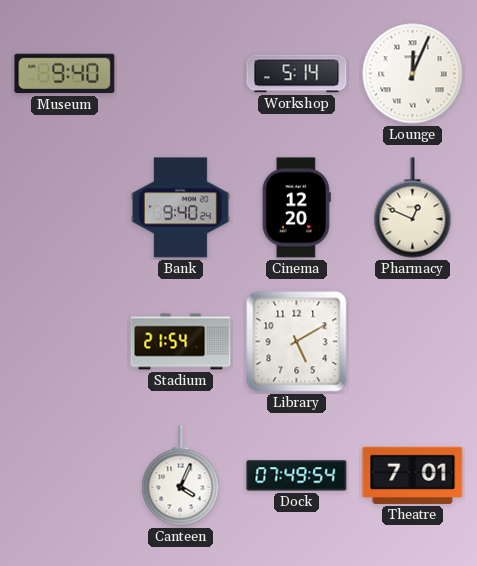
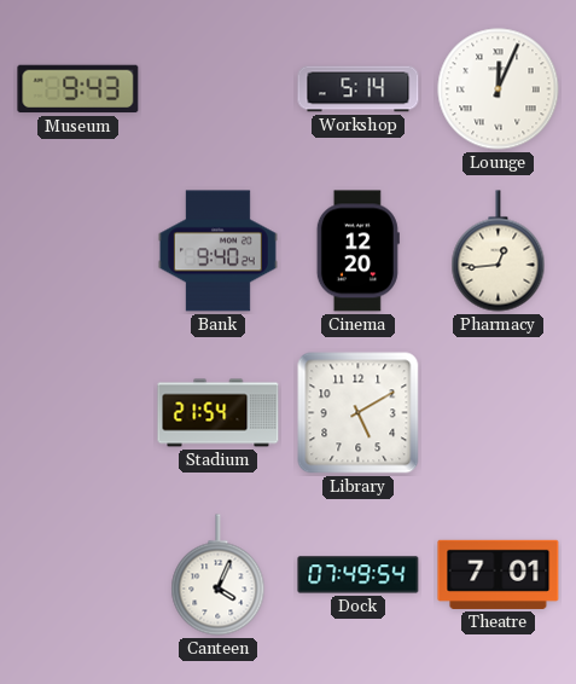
Museum: 9:40 -> 9:43 (78, 89)
Pharmacy: 12:49 -> 12:44 (499, 251)
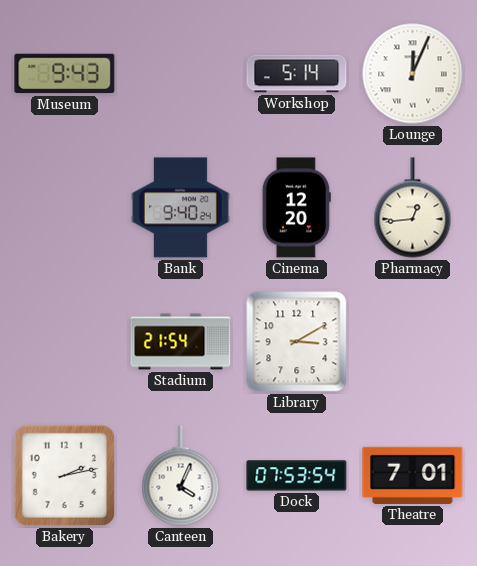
Library: 5:10 -> 3:10 (297, 342)
Bakery: none -> 2:13 (64, 475)
Dock: 07:49 -> 07:53 (297, 476)
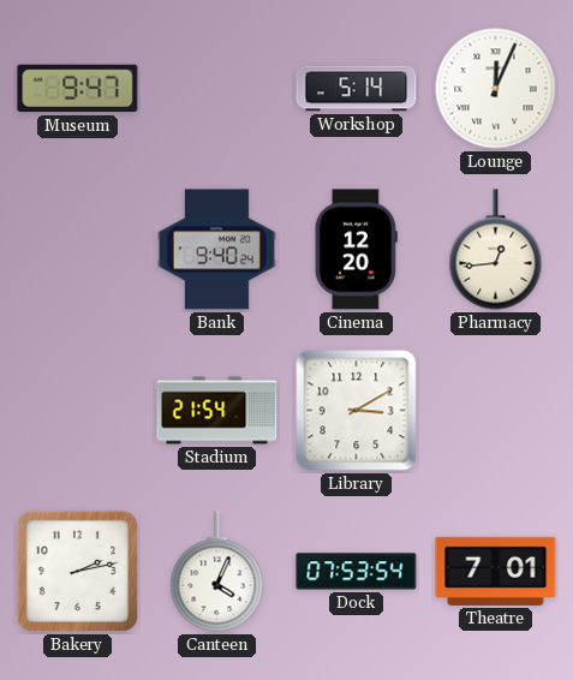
Museum: 9:43 -> 9:47 (78, 89)
